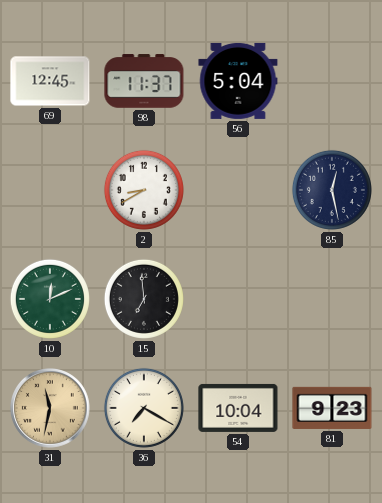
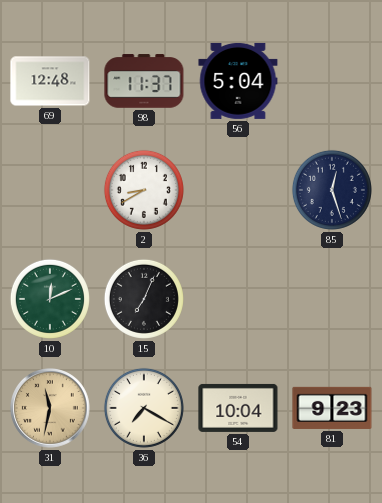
69: 12:45 -> 12:48 (50, 81)
85: 12:28 -> 12:27 (332, 190)
15: 6:59 -> 7:04 (144, 299)
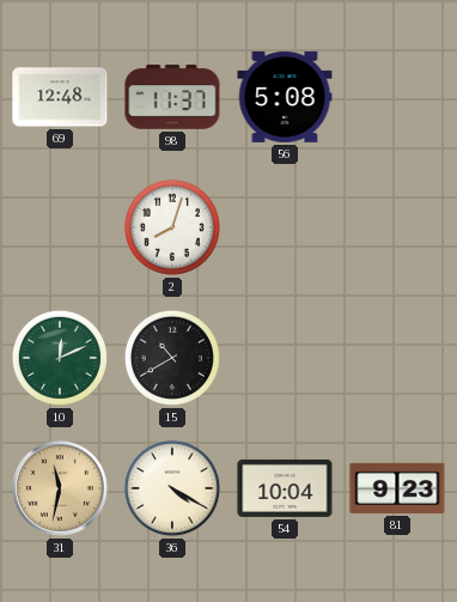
56: 5:04 -> 5:08 (285, 97)
2: 8:40 -> 8:03 (172, 227)
85: 12:27 -> none (332, 190)
15: 7:04 -> 10:40 (172, 358)
36: 7:20 -> 4:20 (172, 488)
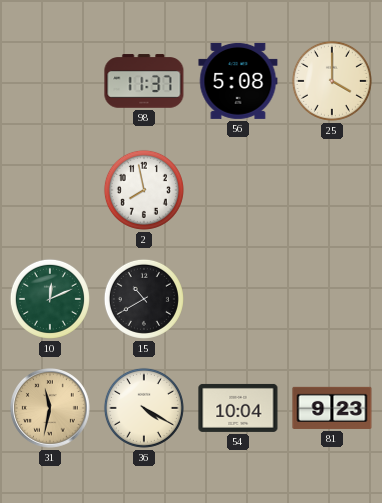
69: 12:48 -> none (60, 97)
25: none -> 4:00 (332, 81)
2: 8:03 -> 7:58 (144, 190)
